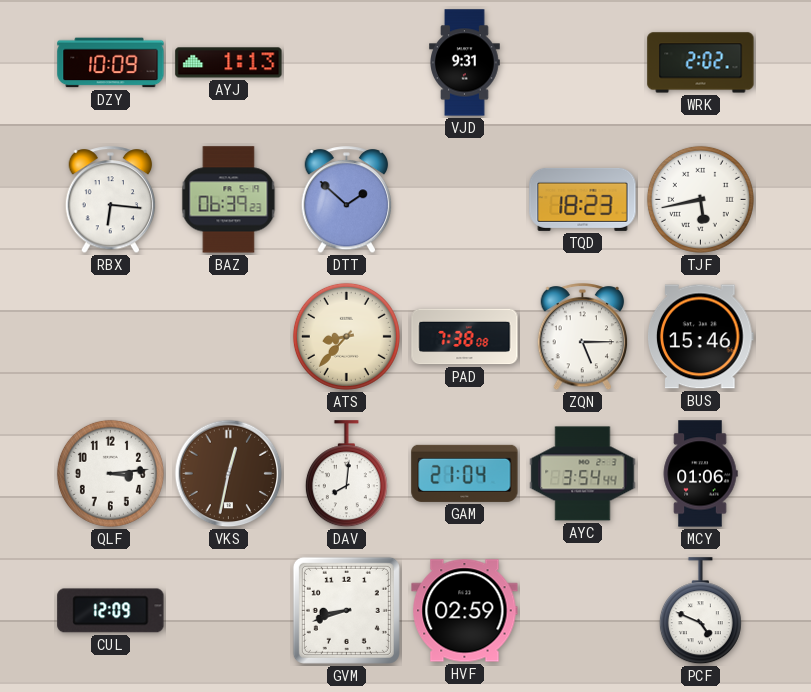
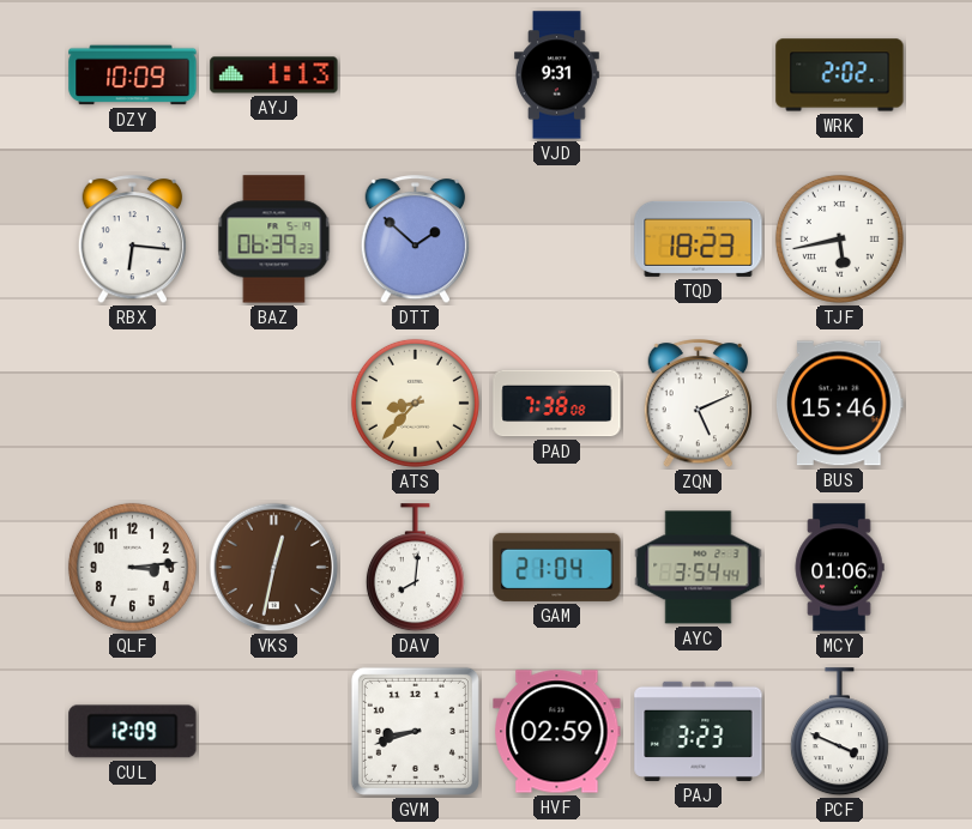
ZQN: 5:15 -> 5:11 (699, 404)
PAJ: none -> 3:23 (699, 731)
PCF: 4:49 -> 3:49 (839, 732)
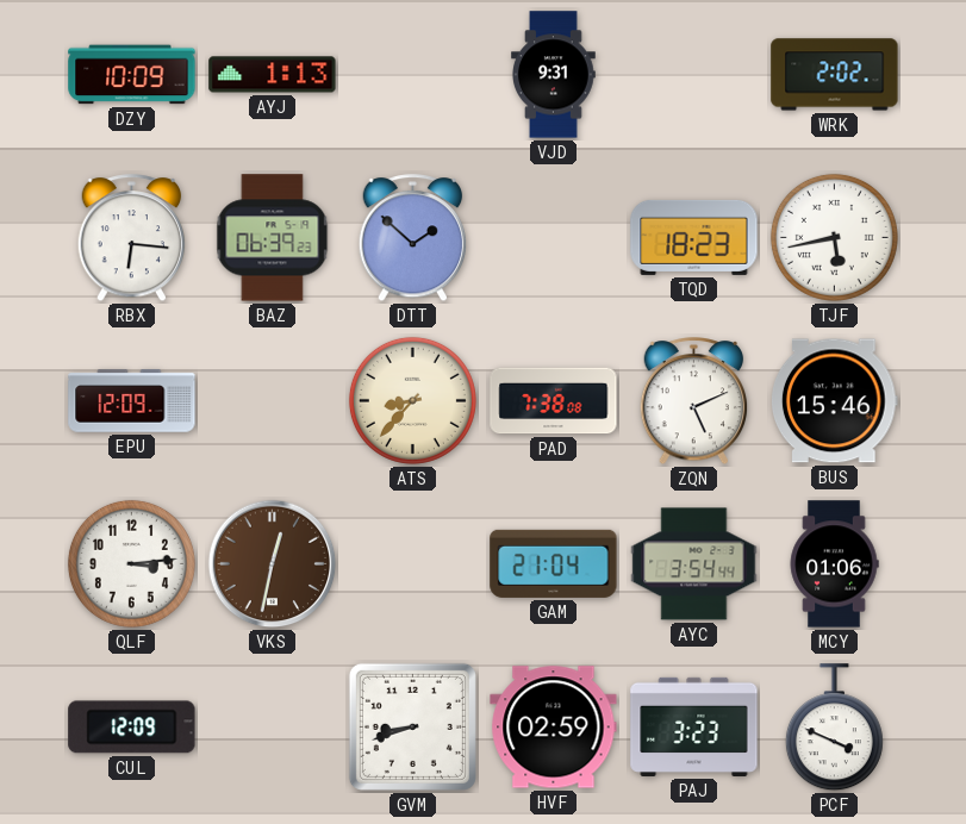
EPU: none -> 12:09 (132, 401)
DAV: 8:01 -> none (415, 568)
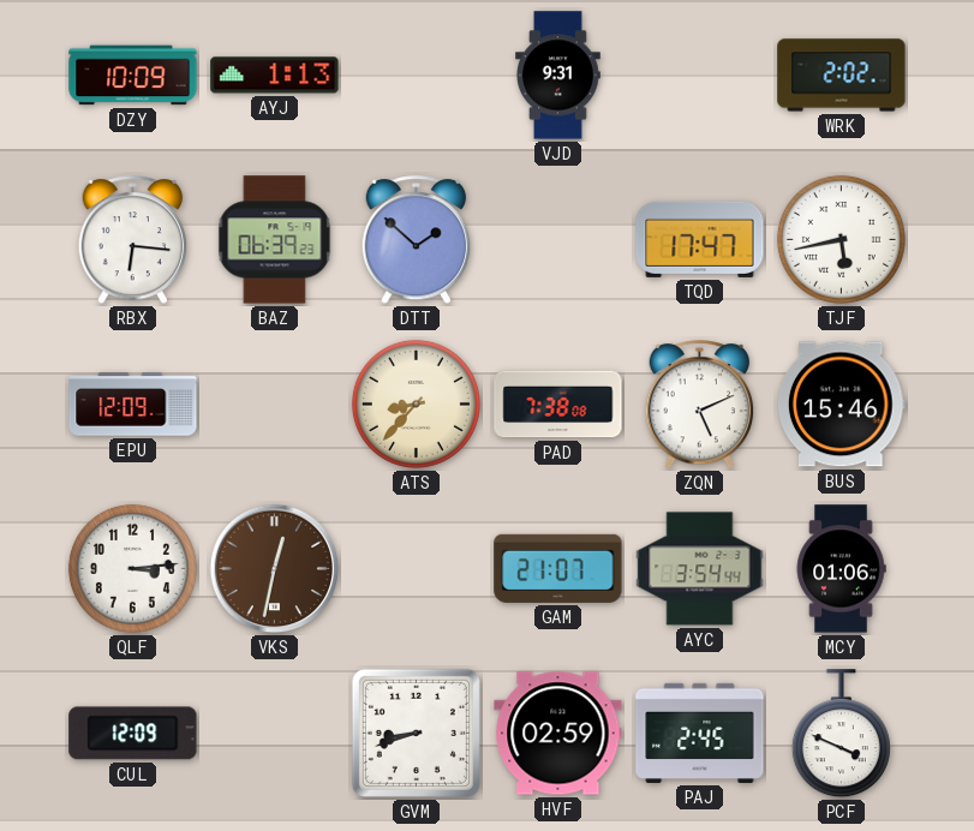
TQD: 18:23 -> 17:47 (700, 239)
GAM: 21:04 -> 21:07 (558, 568)
PAJ: 3:23 -> 2:45 (700, 733)
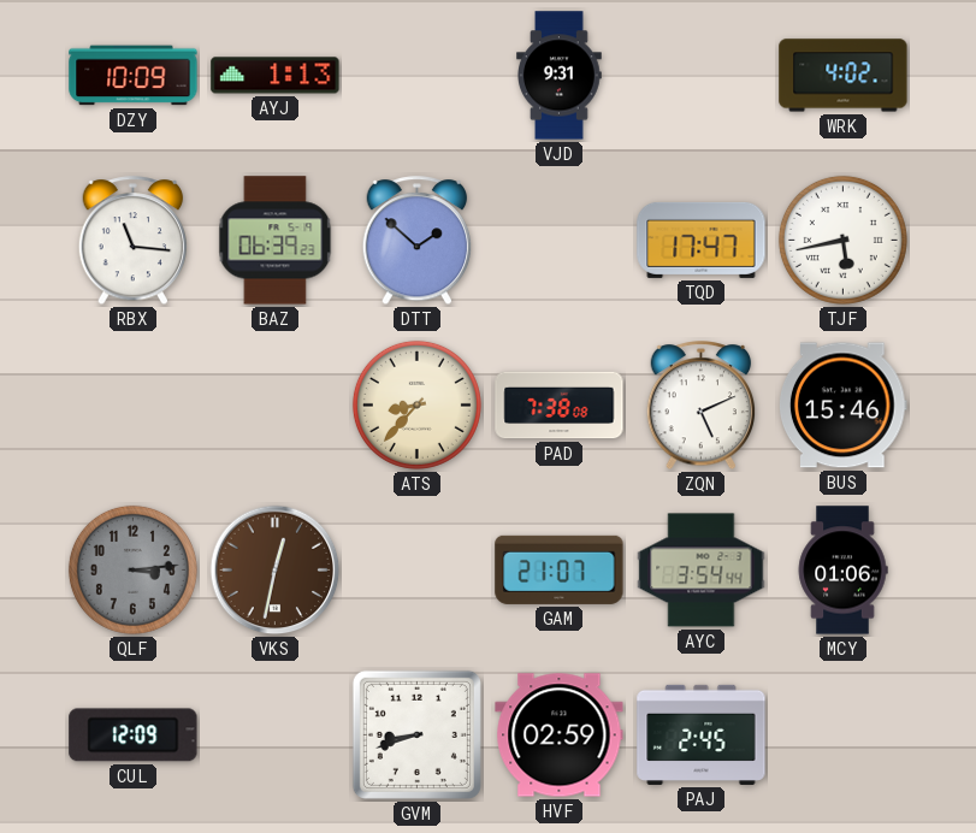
WRK: 2:02 -> 4:02 (844, 76)
RBX: 6:16 -> 11:16 (134, 241)
EPU: 12:09 -> none (133, 405)
QLF dial: white -> grey (132, 569)
PCF: 3:49 -> none (841, 734)
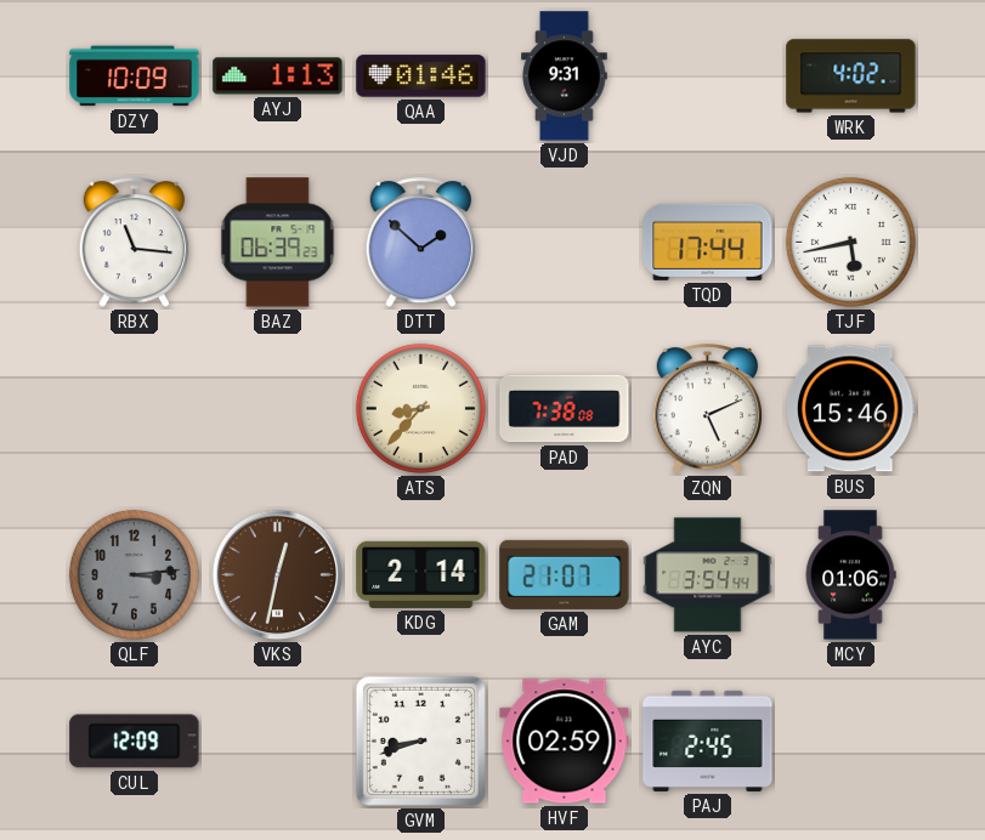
QAA: none -> 01:46 (421, 76)
TQD: 17:47 -> 17:44 (708, 242)
KDG: none -> 2:14 (421, 574)
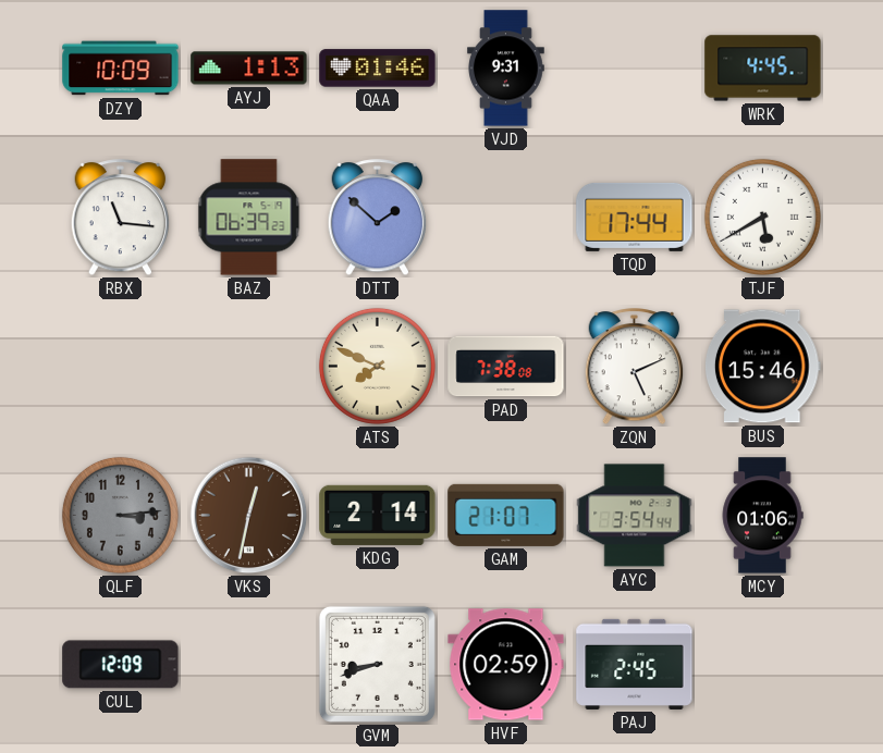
WRK: 4:02 -> 4:45 (763, 69)
TJF: 5:43 -> 5:40 (762, 217)
ATS: 8:37 -> 7:49 (377, 366)
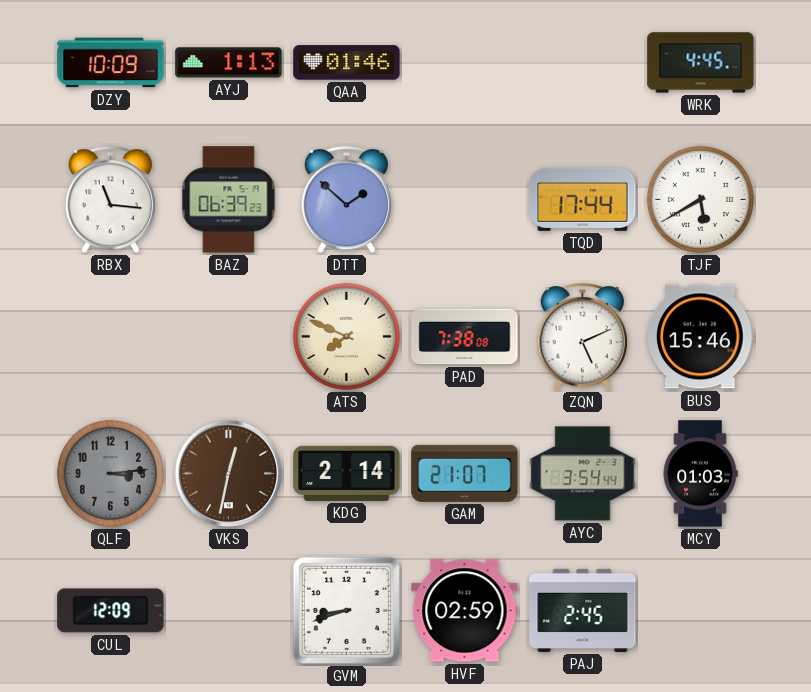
VJD: 9:31 -> none (506, 69)
MCY: 01:06 -> 01:03 (700, 474)
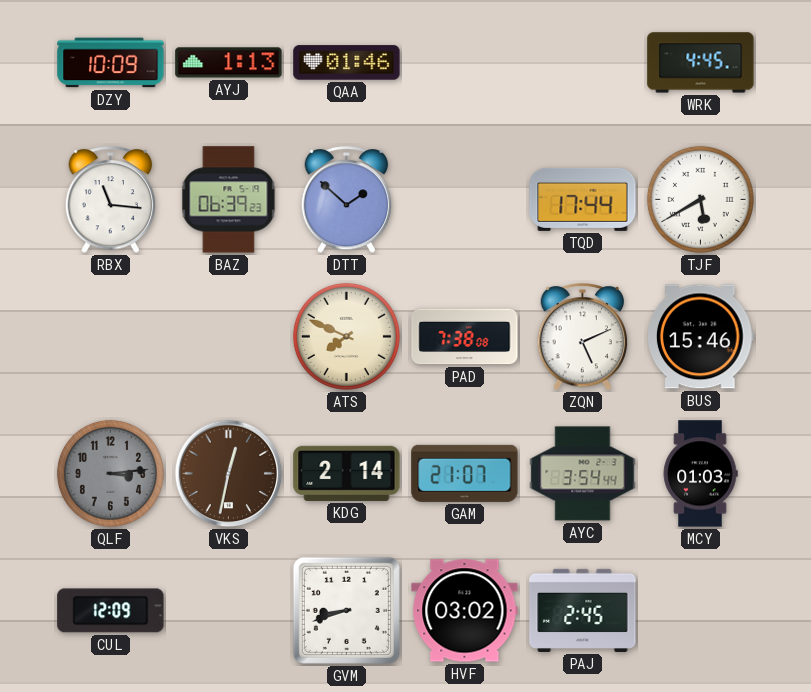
HVF: 02:59 -> 03:02 (465, 611)
